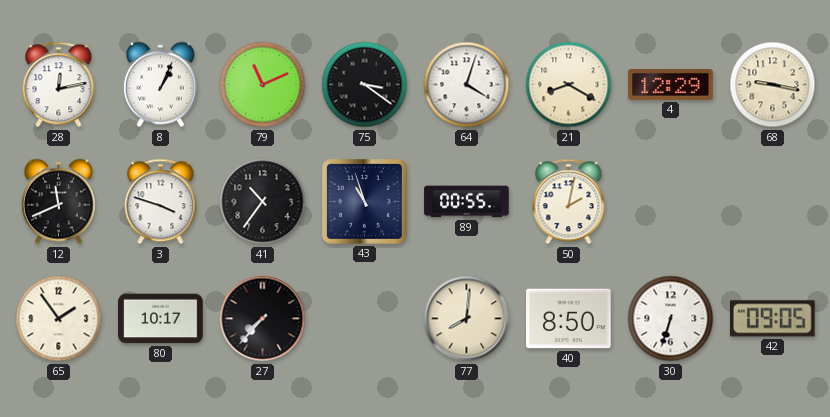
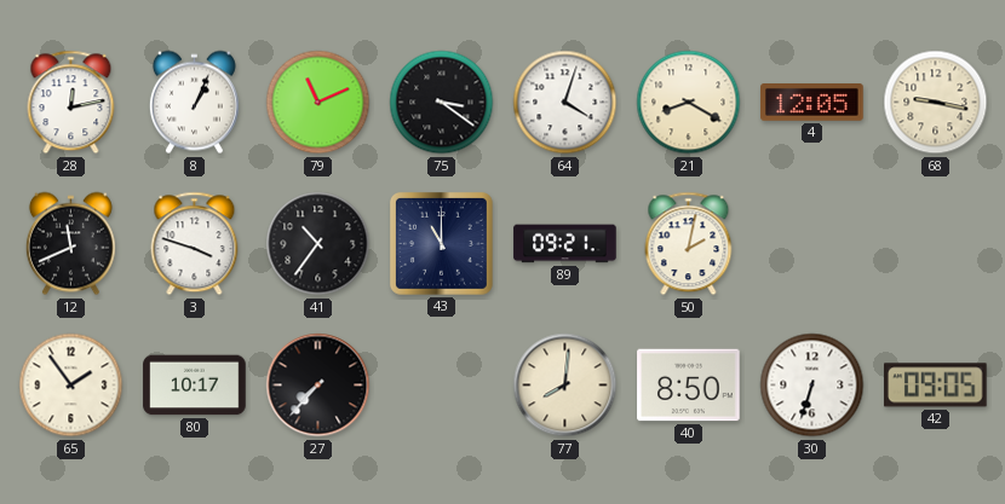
4: 12:29 -> 12:05 (812, 103)
43: 10:57 -> 11:00 (442, 244)
89: 00:55 -> 09:21 (565, 244)
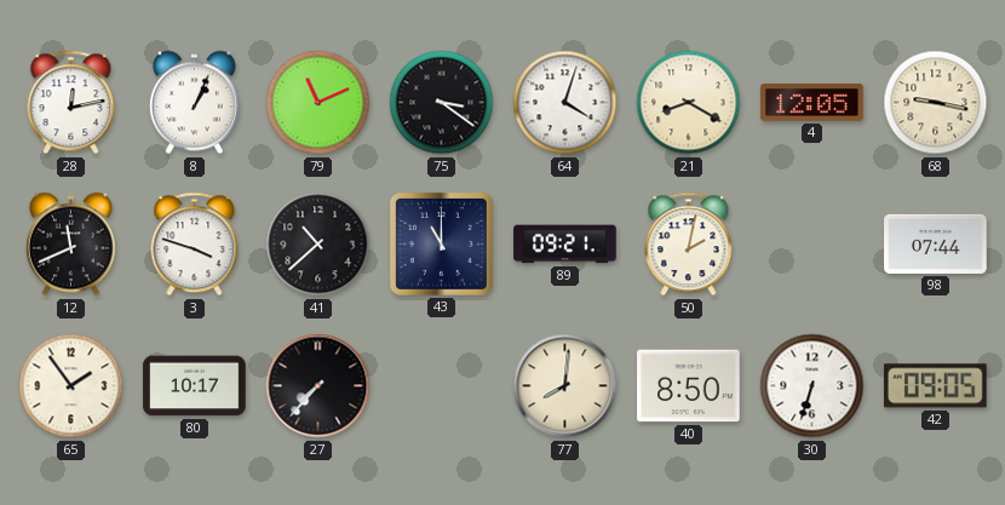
41: 10:36 -> 10:38 (318, 245)
98: none -> 07:44 (936, 243)
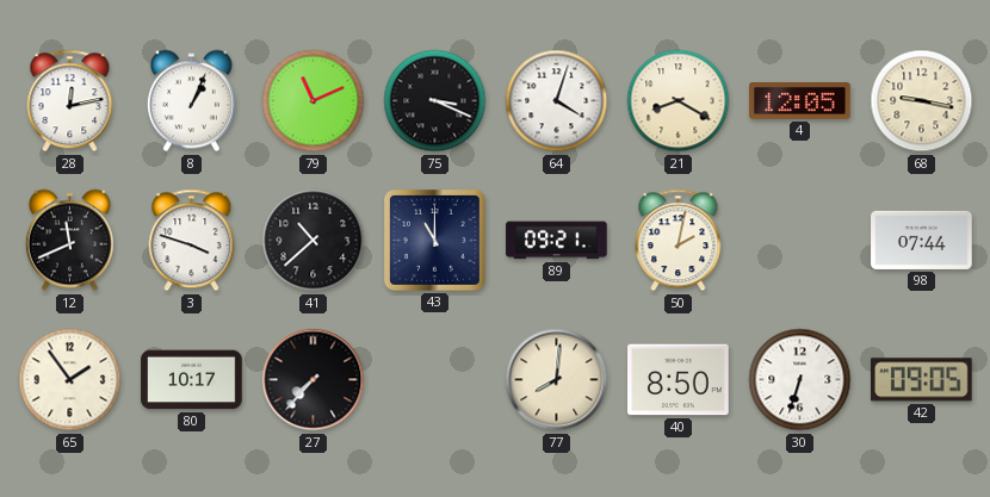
75: 3:21 -> 3:19 (435, 101)
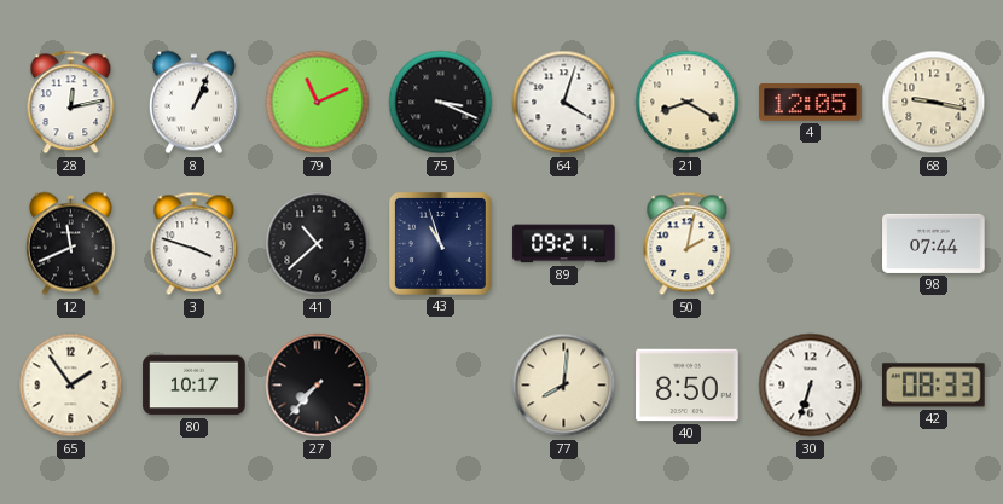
43: 11:00 -> 10:57 (441, 244)
42: 09:05 -> 08:33 (934, 386)
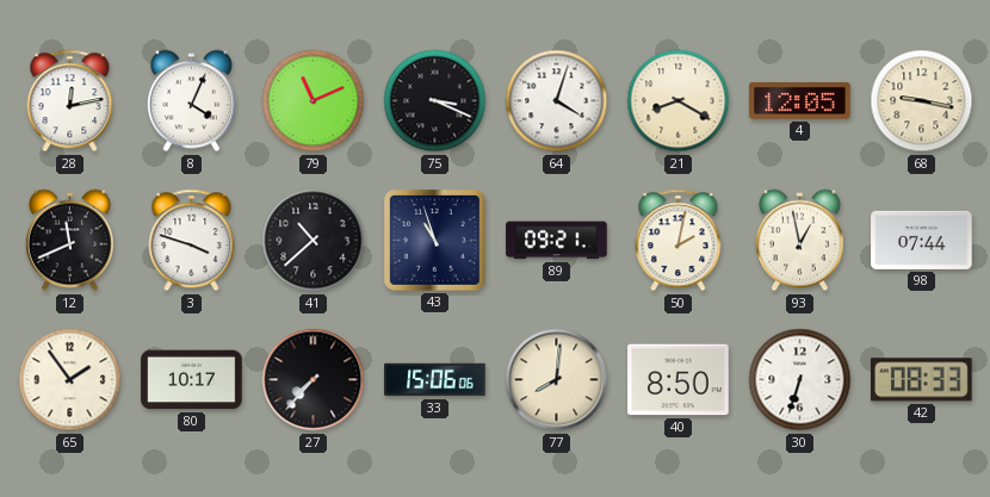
8: 1:04 -> 4:04 (191, 101)
93: none -> 12:58 (799, 241)
33: none -> 15:06 (435, 380)
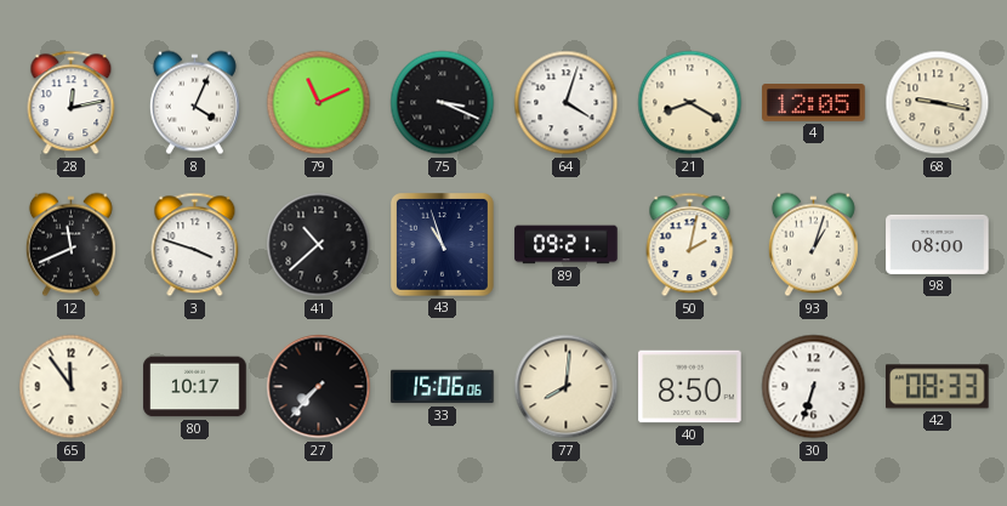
93: 12:58 -> 1:03 (813, 245)
98: 07:44 -> 08:00 (938, 244)
65: 1:54 -> 11:54 (72, 387)
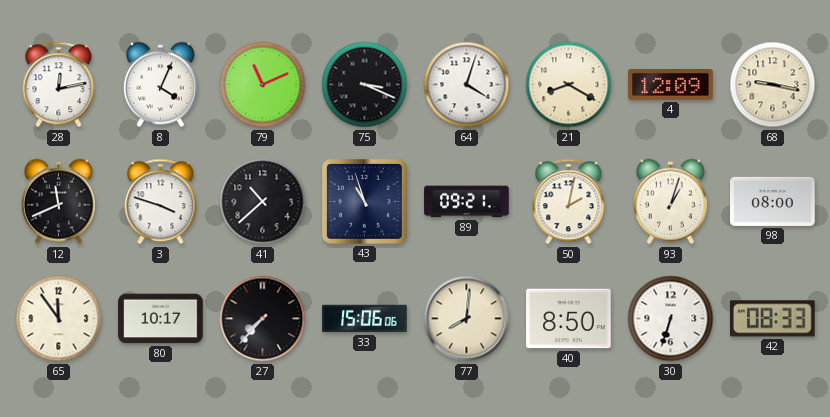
4: 12:05 -> 12:09 (671, 85)
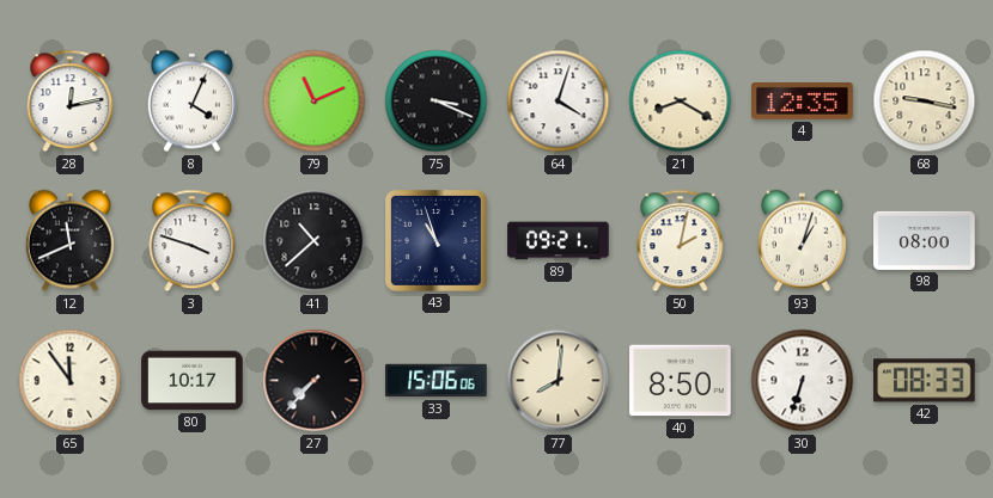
4: 12:09 -> 12:35 (803, 102)
